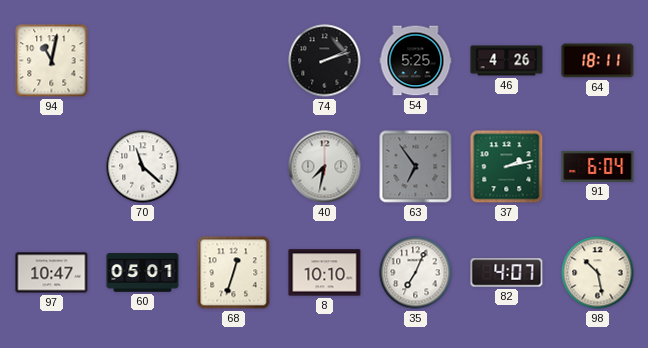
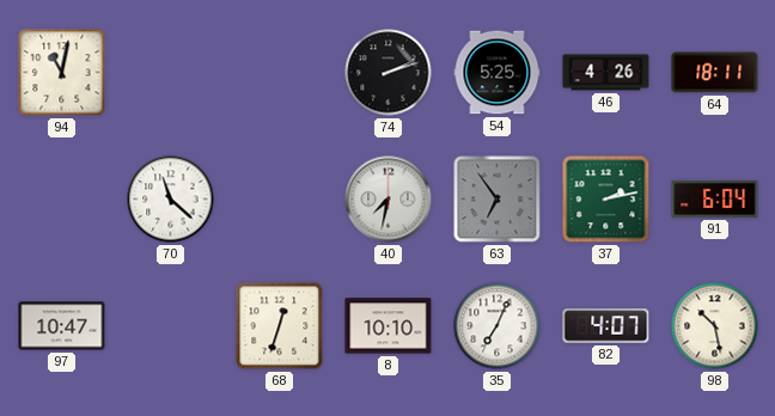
60: 05:01 -> none (143, 273)
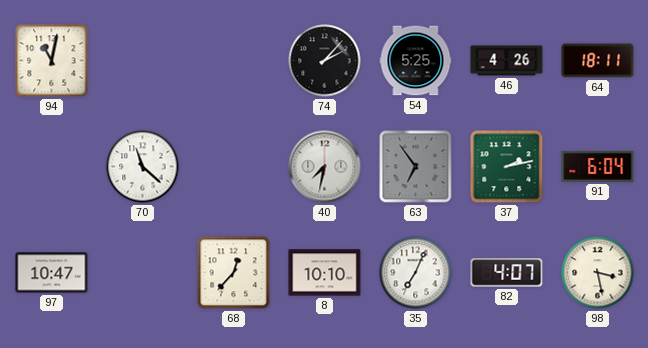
74: 2:12 -> 2:07 (325, 61)
68: 12:33 -> 12:37 (234, 273)
98: 10:28 -> 3:28 (598, 273)
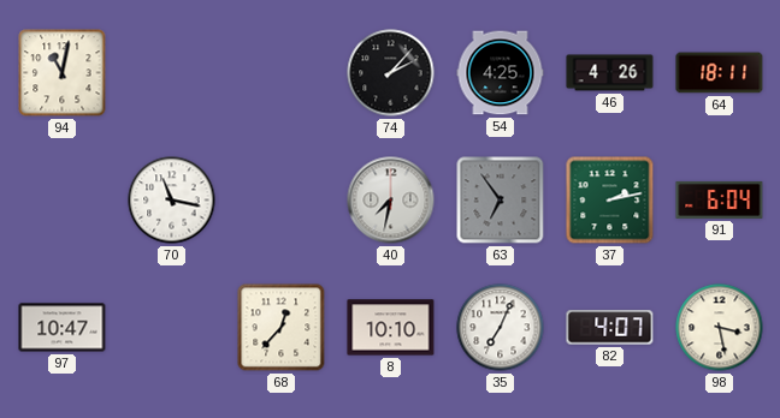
54: 5:25 -> 4:25 (501, 73)
70: 11:22 -> 11:17 (172, 201)
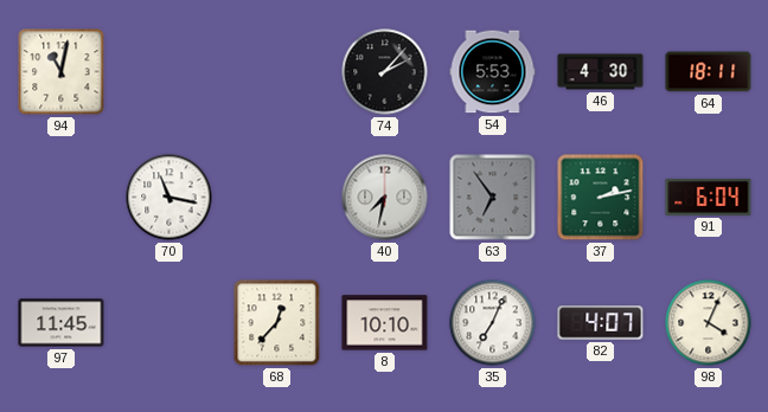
54: 4:25 -> 5:53 (493, 72)
46: 4:26 -> 4:30 (601, 72)
97: 10:47 -> 11:45 (62, 323)
98: 3:28 -> 4:04 (709, 323)
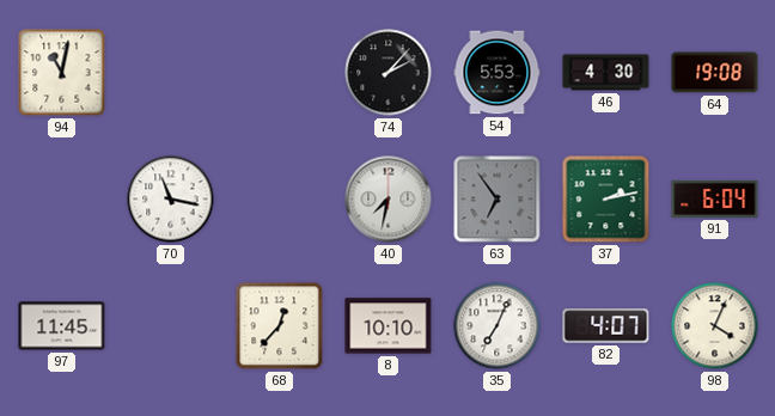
64: 18:11 -> 19:08 (715, 73)
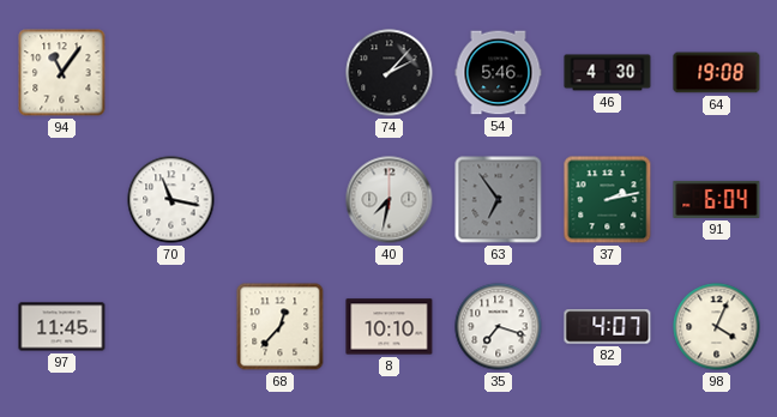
94: 11:02 -> 11:06 (62, 73)
54: 5:53 -> 5:46 (499, 73)
35: 7:04 -> 7:18 (499, 327)
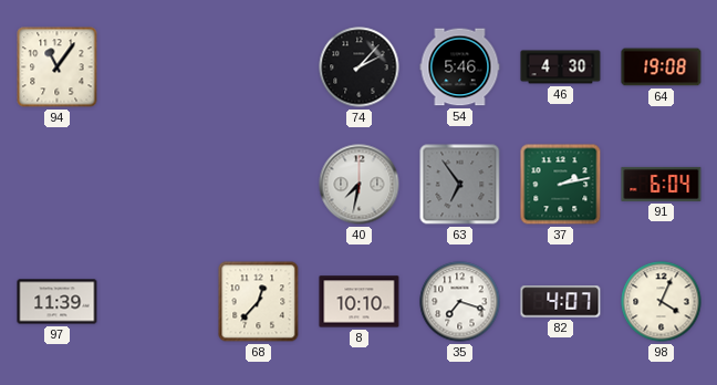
70: 11:17 -> none (171, 200)
97: 11:45 -> 11:39 (58, 302)
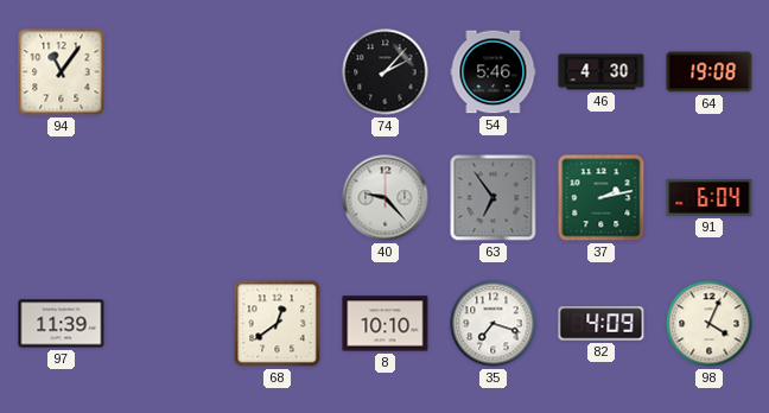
40: 7:32 -> 9:23 (386, 198)
68: 12:37 -> 12:39 (278, 324)
82: 4:07 -> 4:09 (602, 324)
